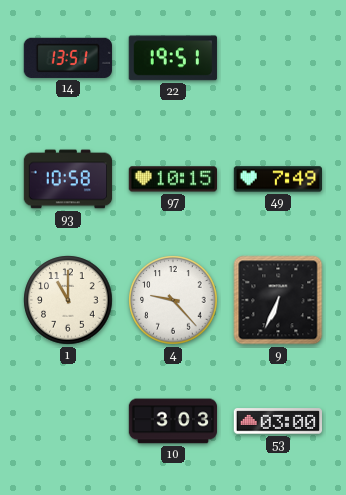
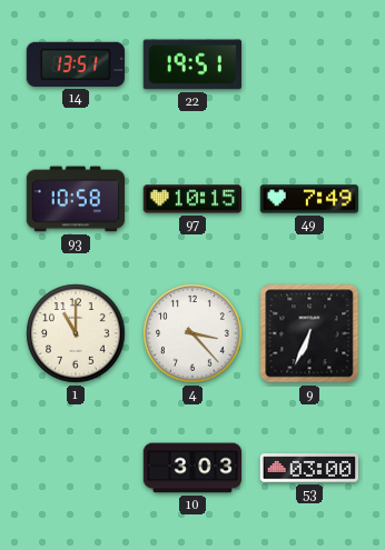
4: 9:23 -> 3:23 (192, 333)
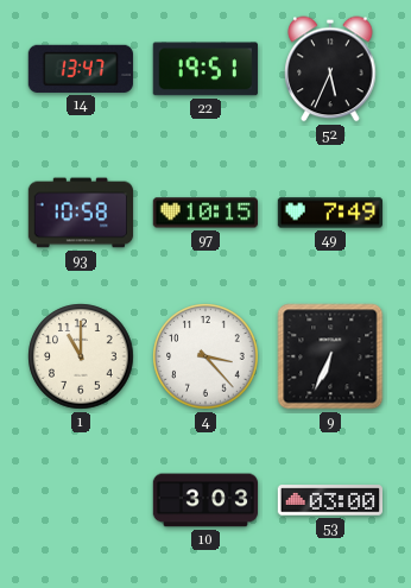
14: 13:51 -> 13:47 (81, 69)
52: none -> 5:34 (330, 69)
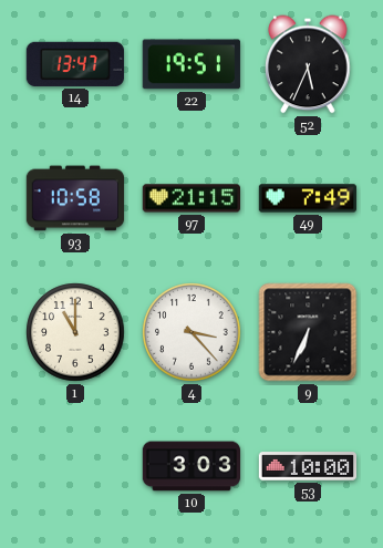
97: 10:15 -> 21:15 (190, 198)
53: 03:00 -> 10:00 (308, 466)
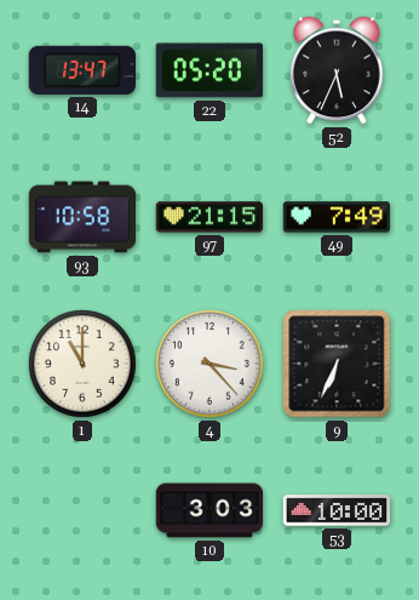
22: 19:51 -> 05:20 (209, 70)
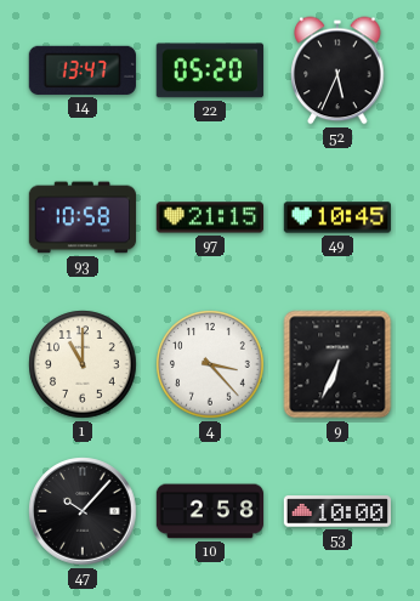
49: 7:49 -> 10:45 (337, 217)
47: none -> 10:07 (83, 511)
10: 3:03 -> 2:58 (210, 511)
